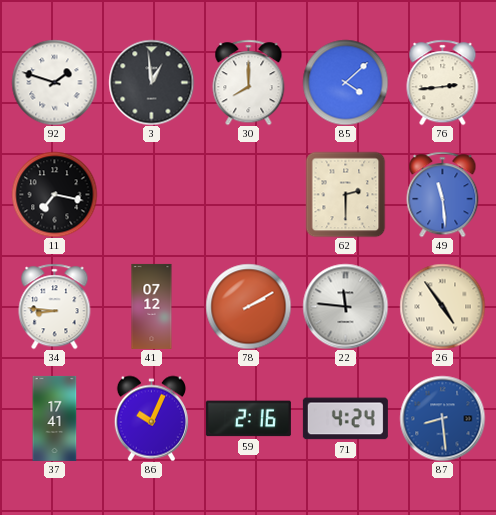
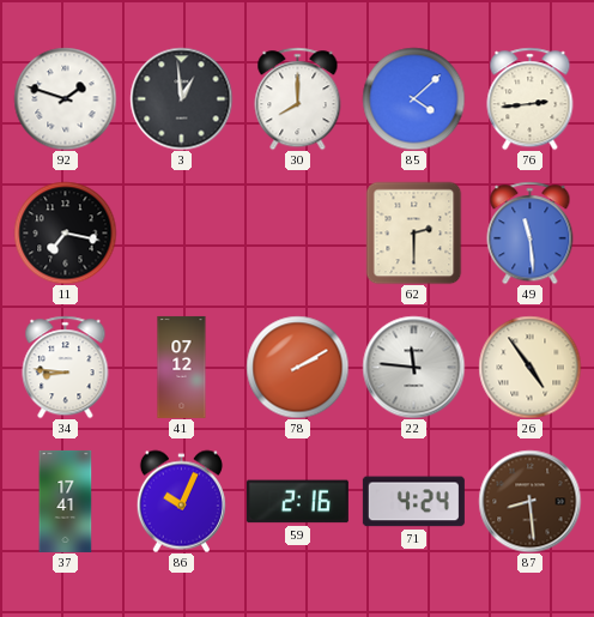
87 dial: blue -> brown (529, 501)
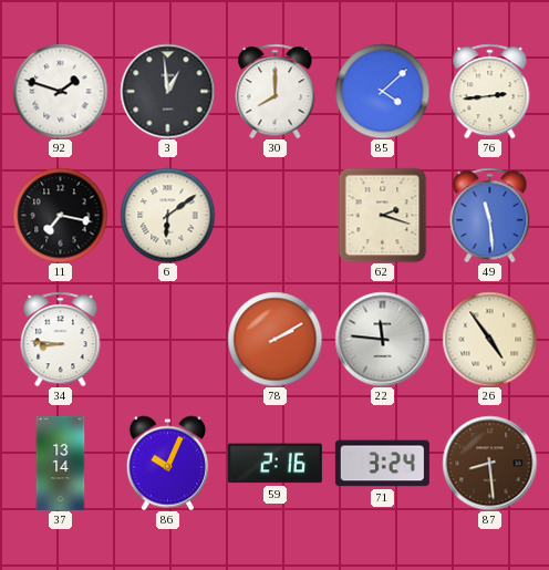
6: none -> 6:09 (167, 215)
62: 2:30 -> 2:18 (383, 215)
41: 07:12 -> none (182, 367)
37: 17:41 -> 13:14 (61, 463)
71: 4:24 -> 3:24 (382, 464)
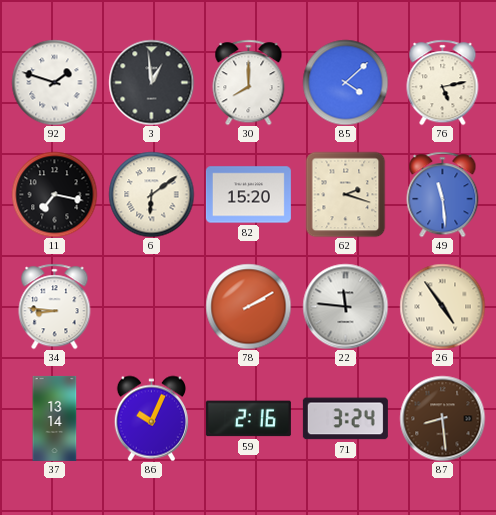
76: 2:44 -> 5:13 (443, 82)
82: none -> 15:20 (248, 195)
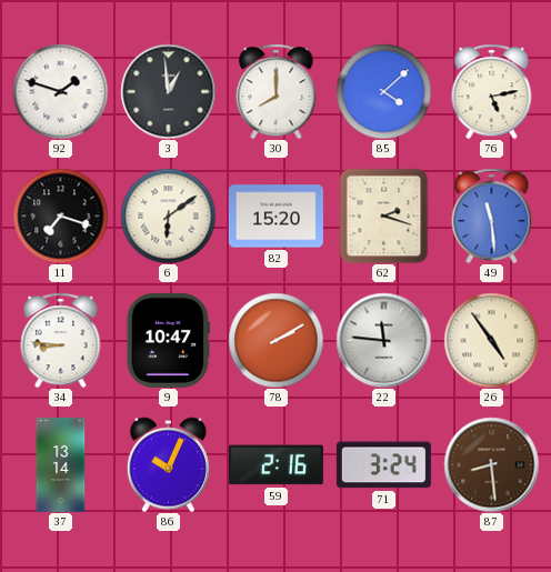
11: 7:17 -> 7:18 (60, 215)
9: none -> 10:47 (169, 340)
